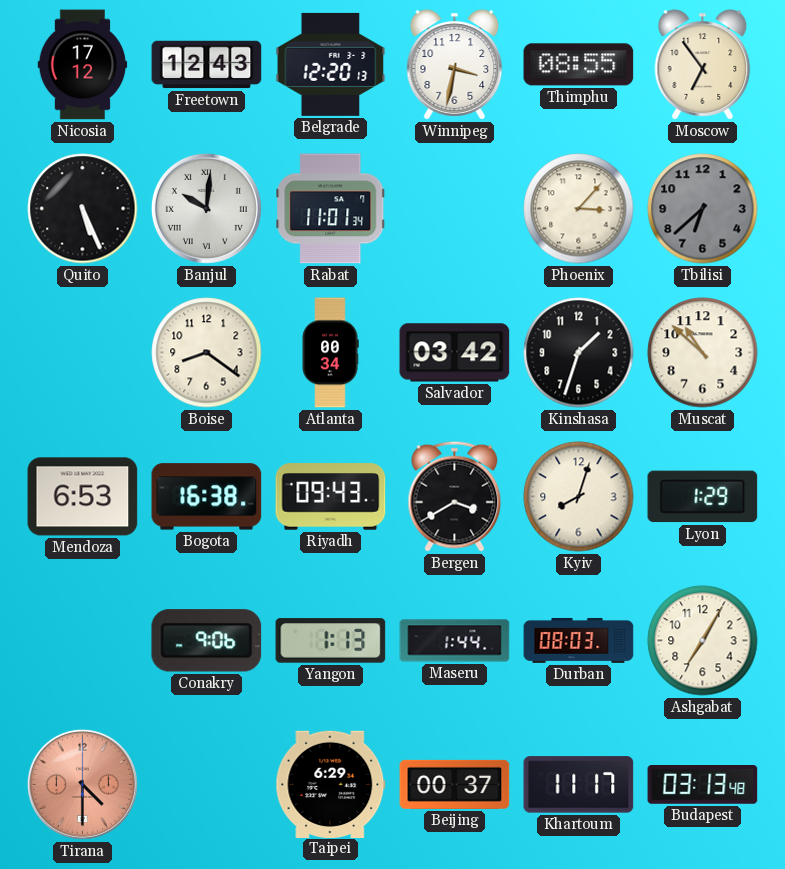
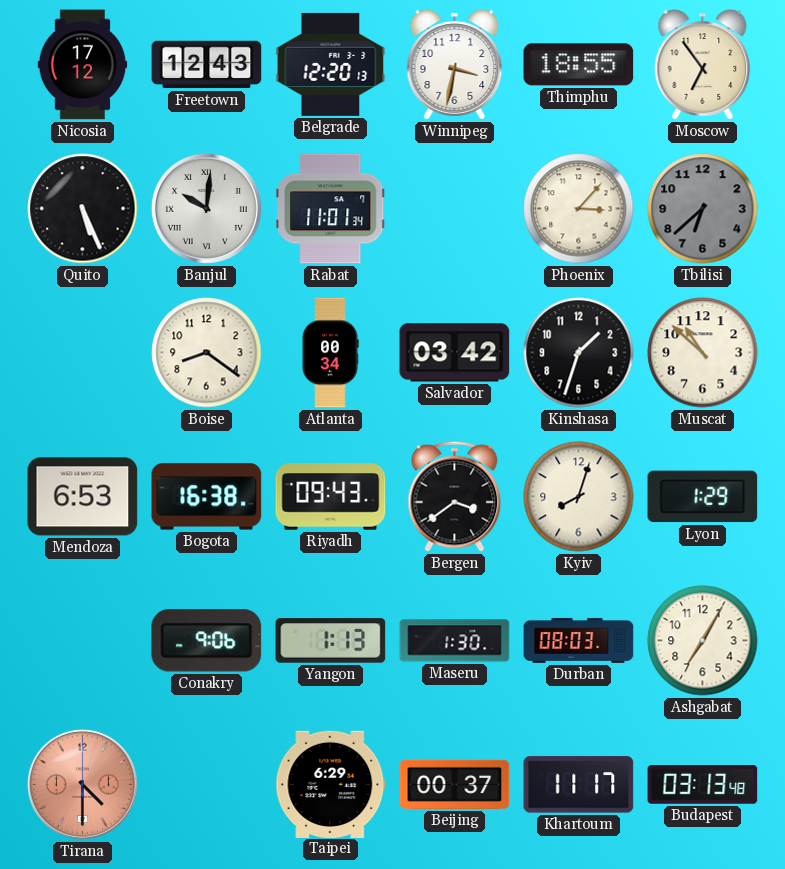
Thimphu: 08:55 -> 18:55 (579, 65)
Bergen: 3:40 -> 3:39 (455, 496)
Maseru: 1:44 -> 1:30 (455, 641)
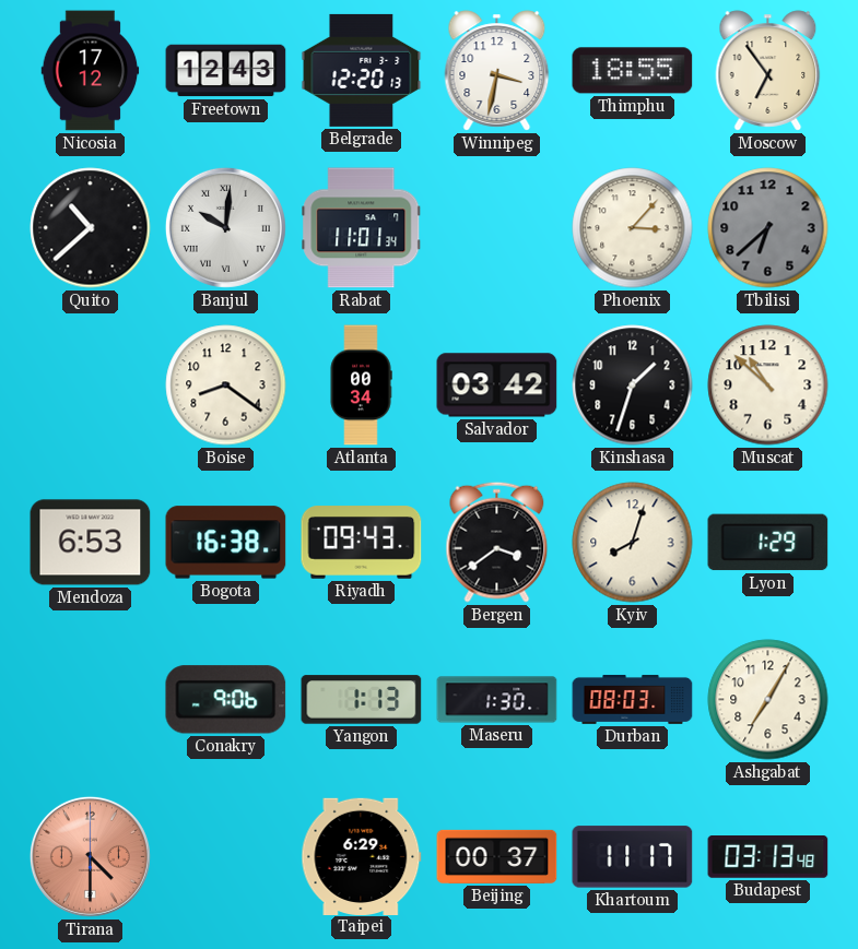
Quito: 5:26 -> 10:38 (91, 228)
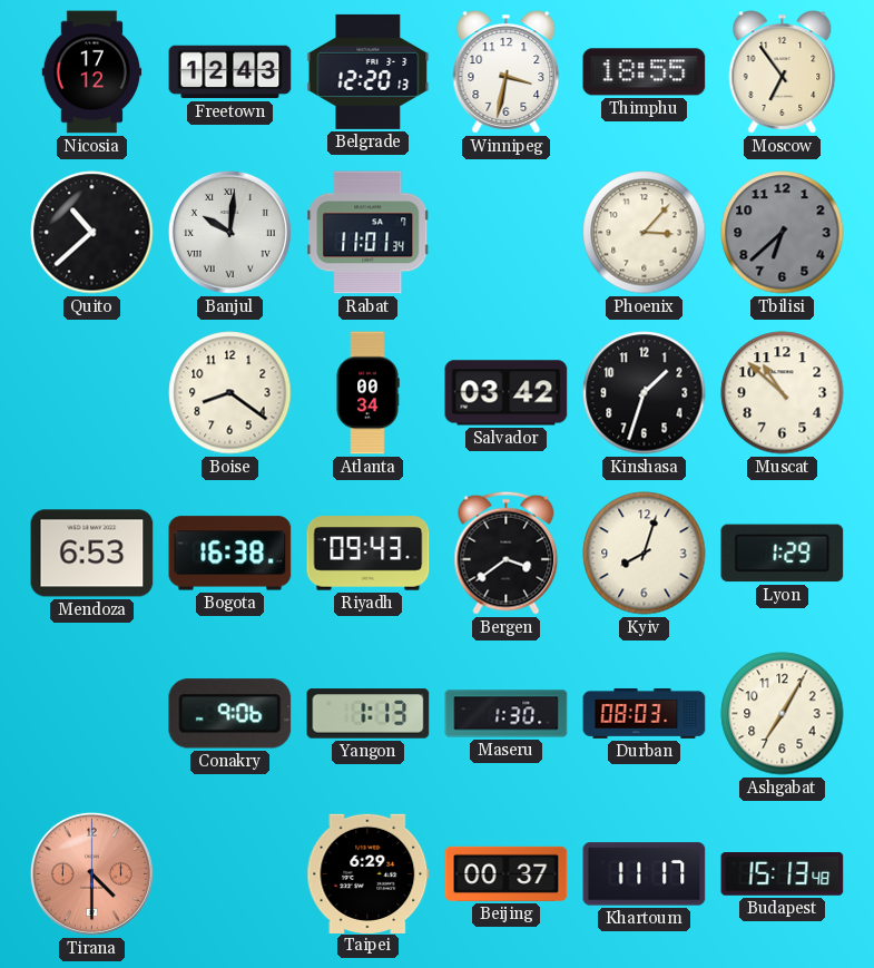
Budapest: 03:13 -> 15:13 (783, 874)
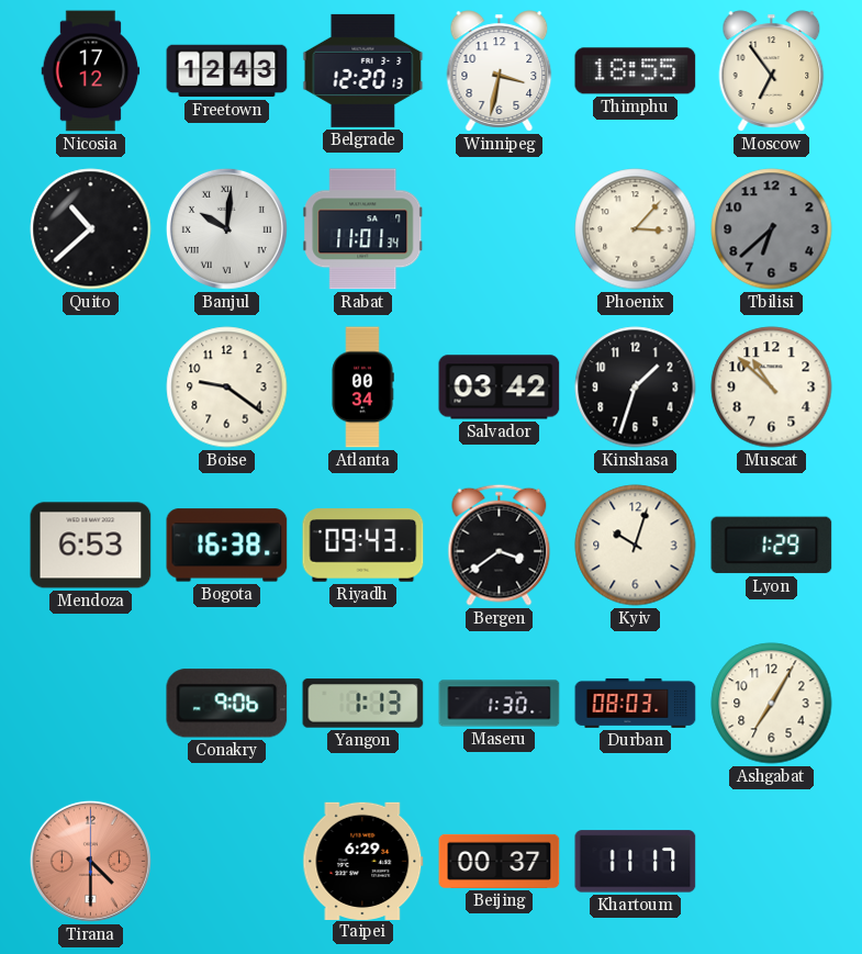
Boise: 8:21 -> 9:21 (227, 388)
Kyiv: 8:03 -> 10:03 (636, 546)
Budapest: 15:13 -> none (783, 874)
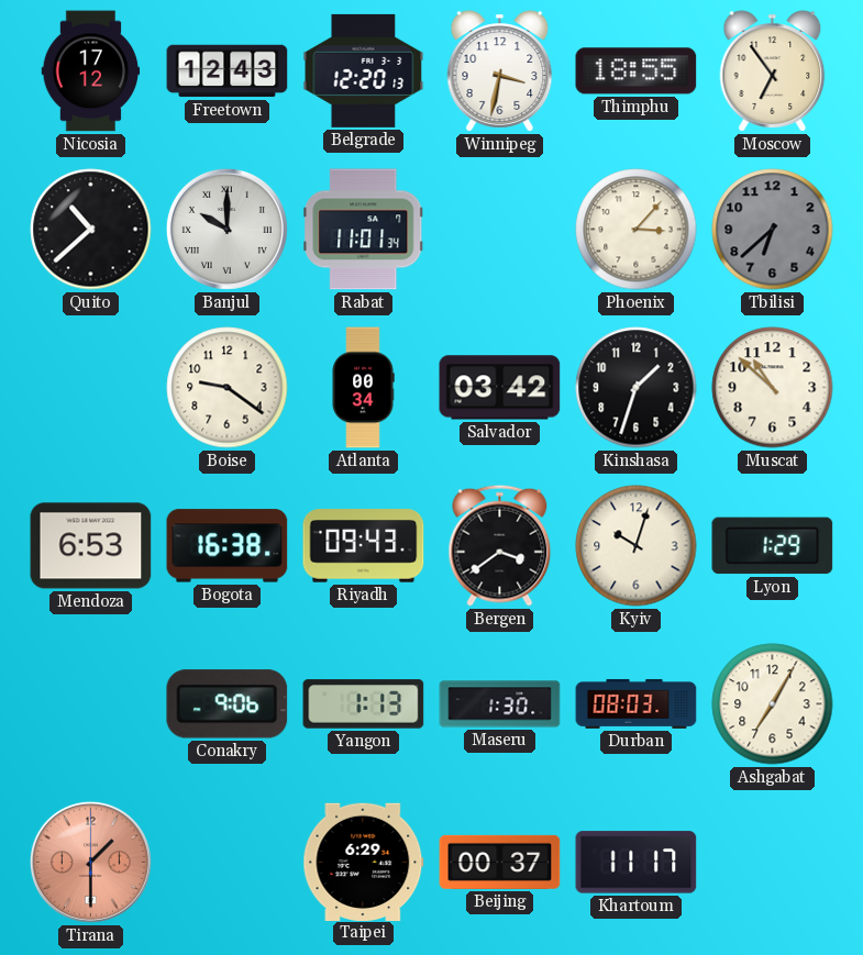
Banjul: 10:01 -> 10:00 (226, 229)
Tirana: 4:30 -> 1:30 (90, 862)
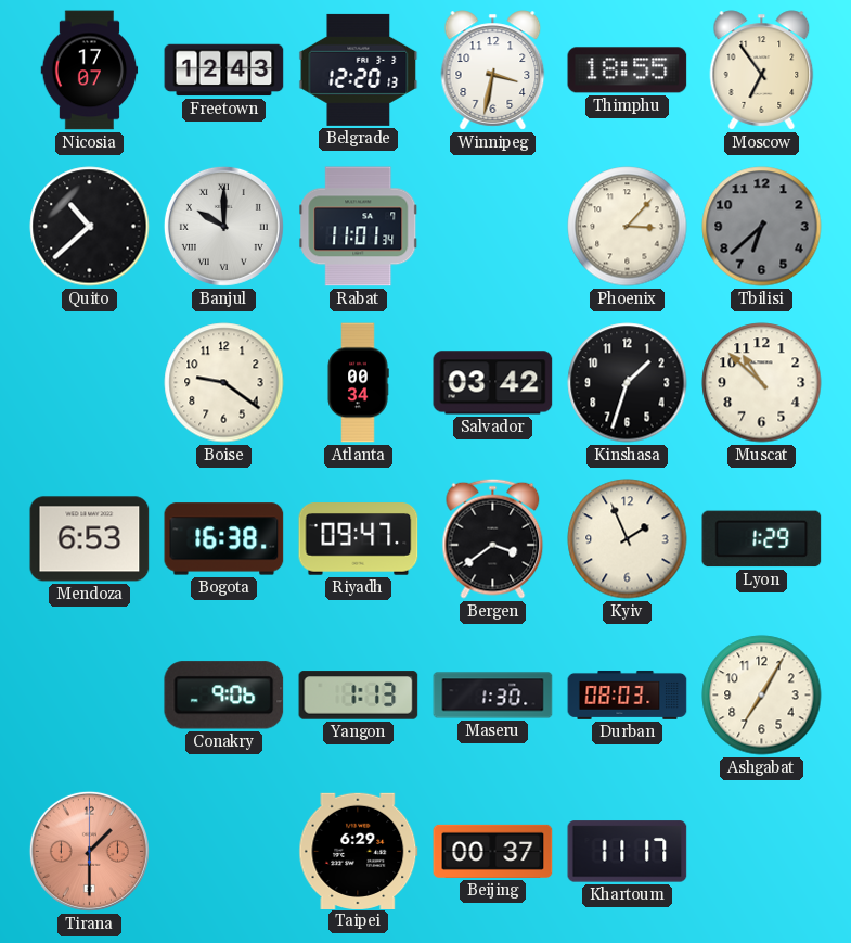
Nicosia: 17:12 -> 17:07 (90, 71)
Riyadh: 09:43 -> 09:47 (359, 539)
Kyiv: 10:03 -> 1:56 (628, 539)
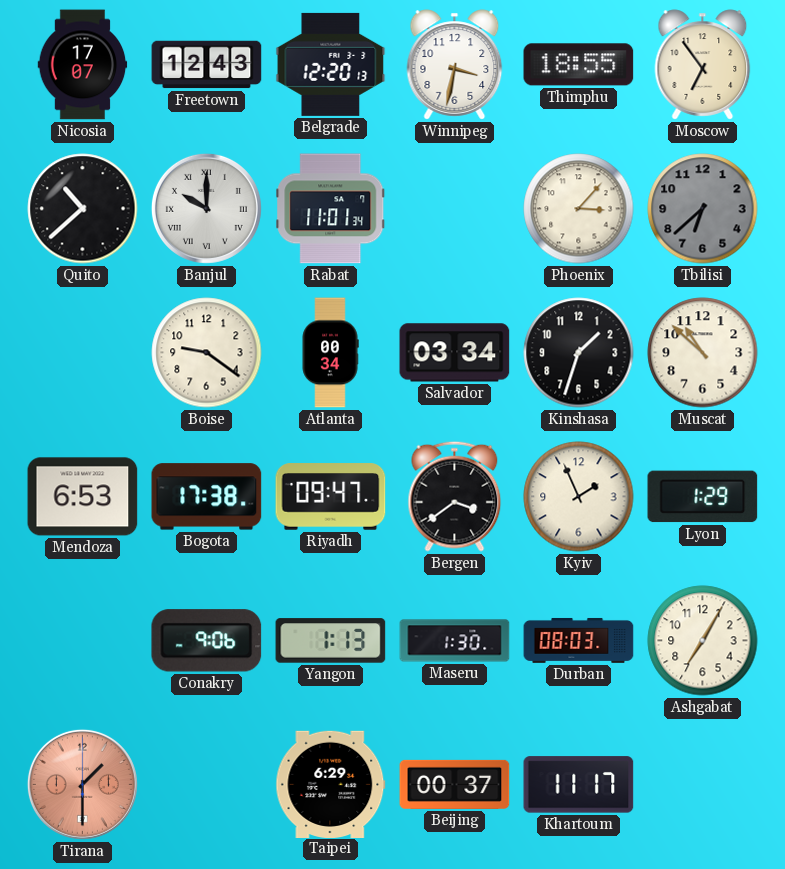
Salvador: 03:42 -> 03:34 (455, 353)
Bogota: 16:38 -> 17:38 (207, 497)
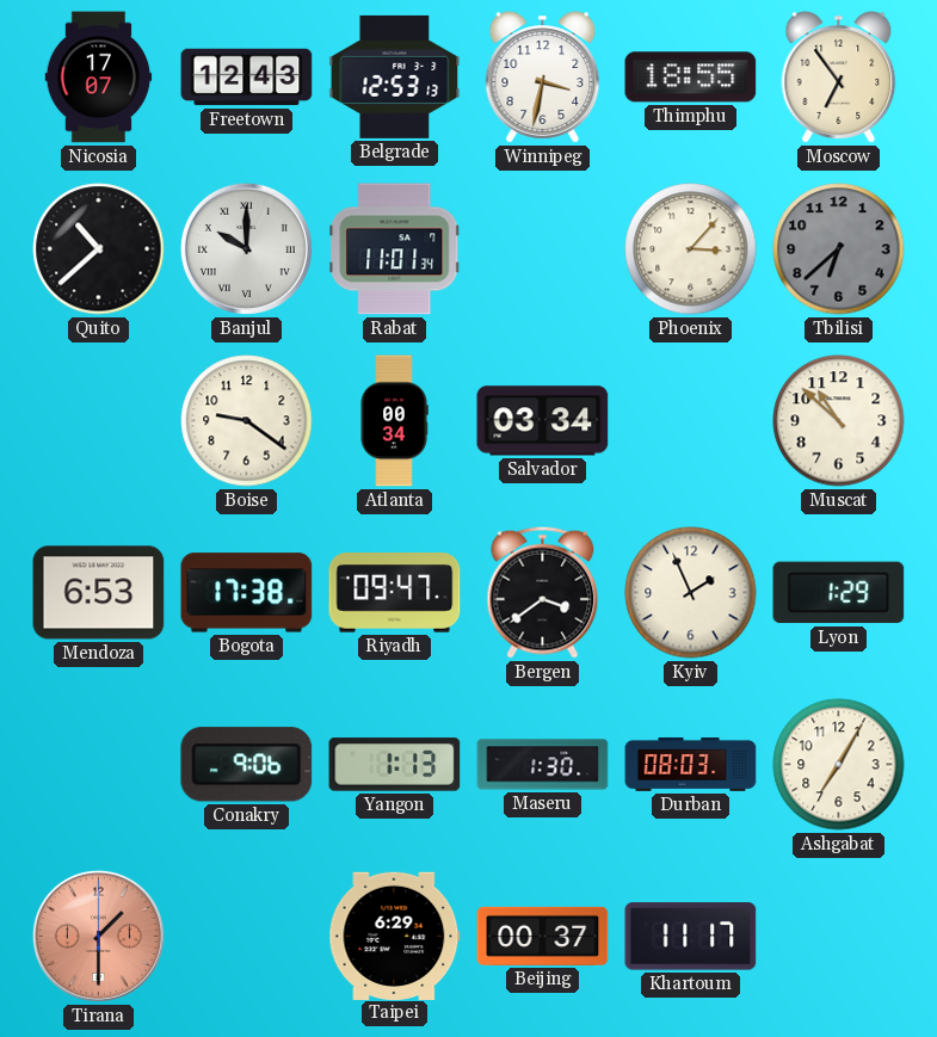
Belgrade: 12:20 -> 12:53 (395, 76)
Kinshasa: 1:33 -> none (579, 353)
